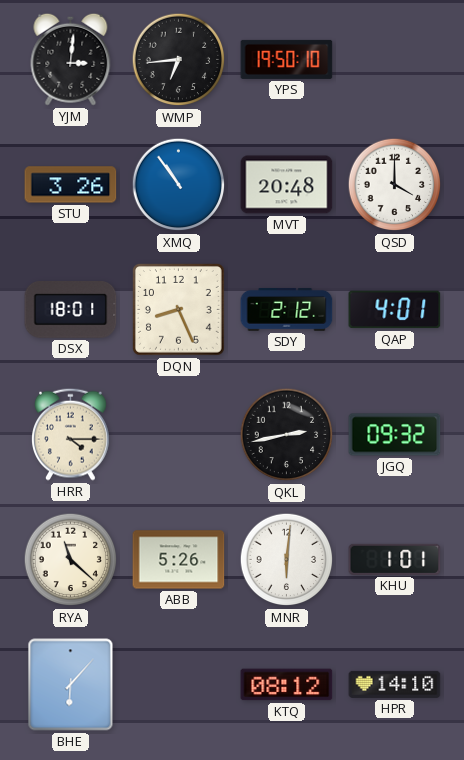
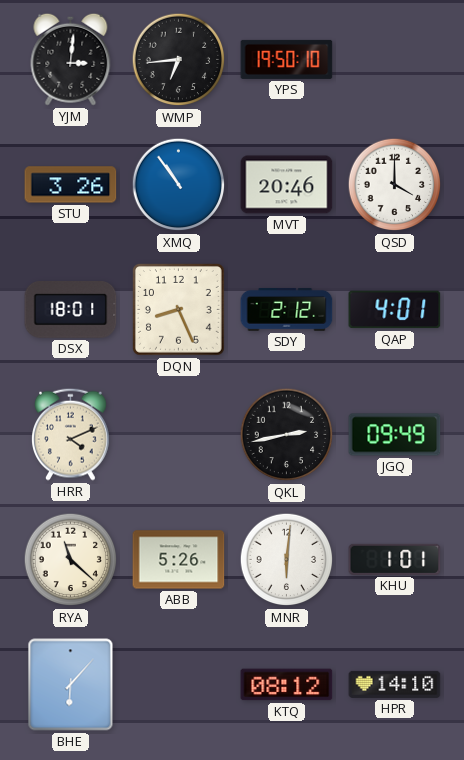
MVT: 20:48 -> 20:46 (287, 185)
HRR: 4:15 -> 4:11 (71, 434)
JGQ: 09:32 -> 09:49 (395, 435)
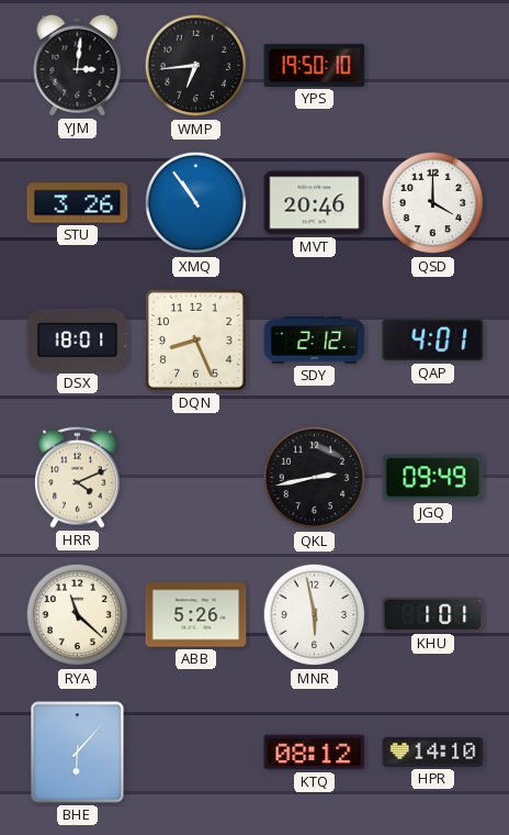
MNR: 6:01 -> 5:58 (315, 615)
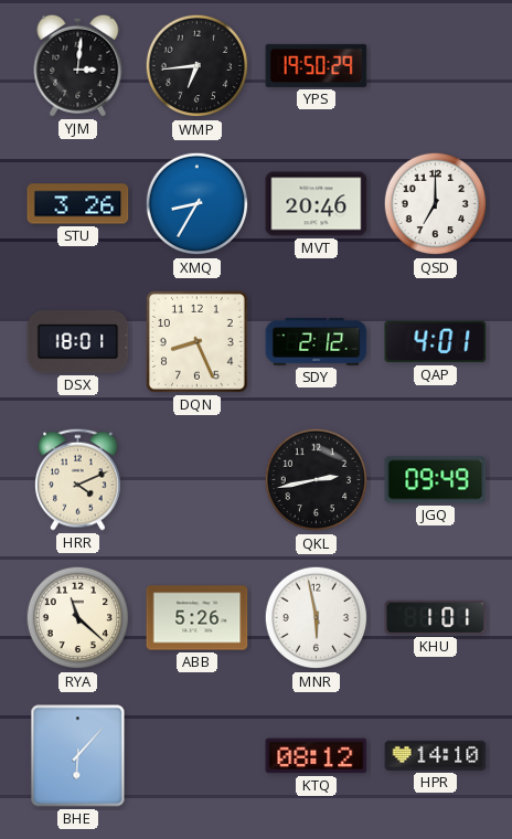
YPS: 19:50:10 -> 19:50:29 (317, 65)
XMQ: 10:54 -> 8:35 (198, 204)
QSD: 4:00 -> 7:00 (436, 204)
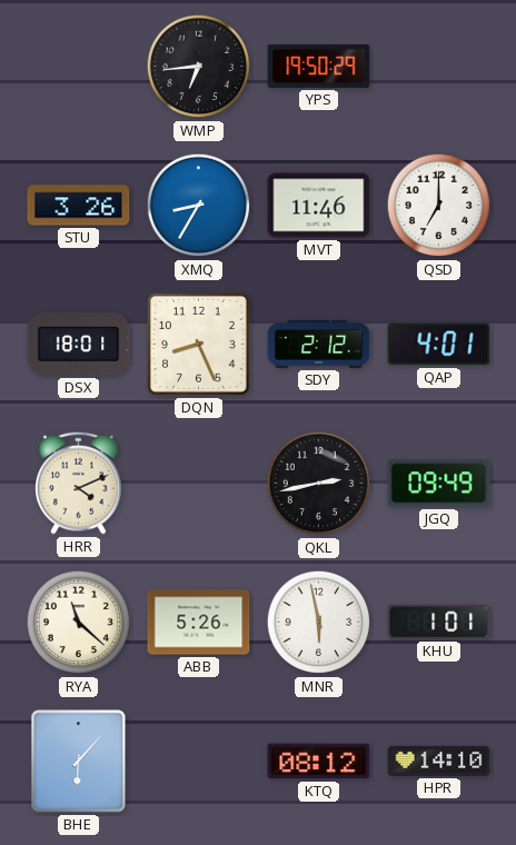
YJM: 3:01 -> none (78, 65)
MVT: 20:46 -> 11:46 (319, 206)
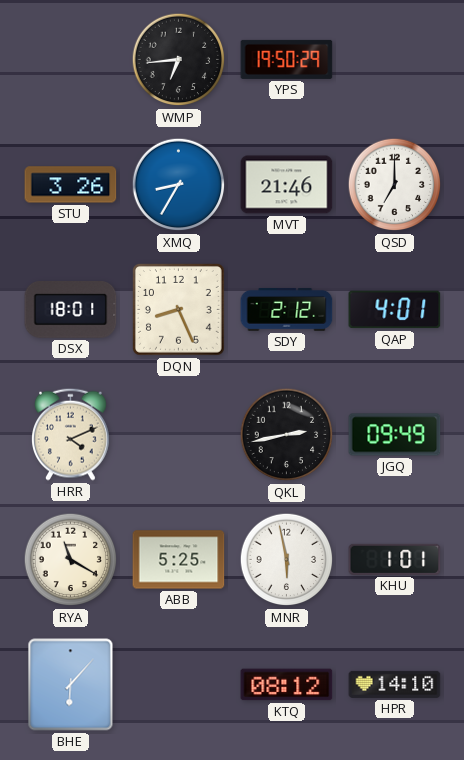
MVT: 11:46 -> 21:46 (287, 185)
RYA: 11:22 -> 11:20 (71, 560)
ABB: 5:26 -> 5:25 (179, 560)
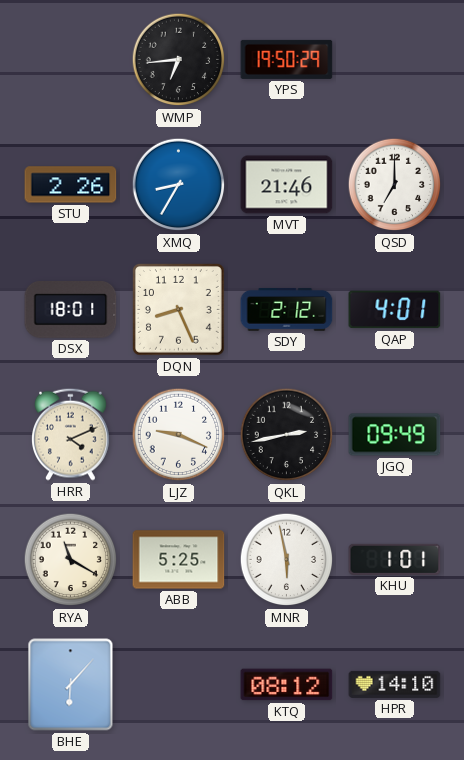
STU: 3:26 -> 2:26 (71, 185)
LJZ: none -> 9:19 (179, 435)
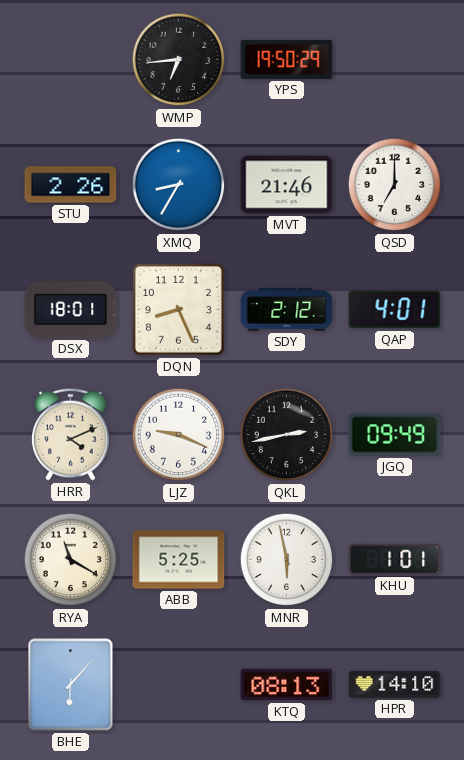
KTQ: 08:12 -> 08:13 (287, 685)
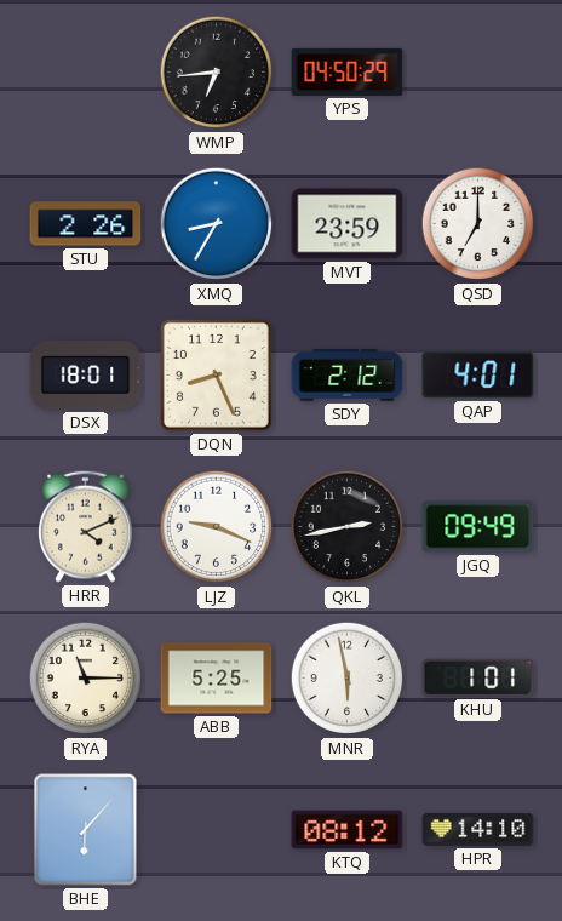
YPS: 19:50 -> 04:50 (348, 71)
MVT: 21:46 -> 23:59 (348, 224)
RYA: 11:20 -> 11:15 (86, 679)
KTQ: 08:13 -> 08:12 (348, 830)
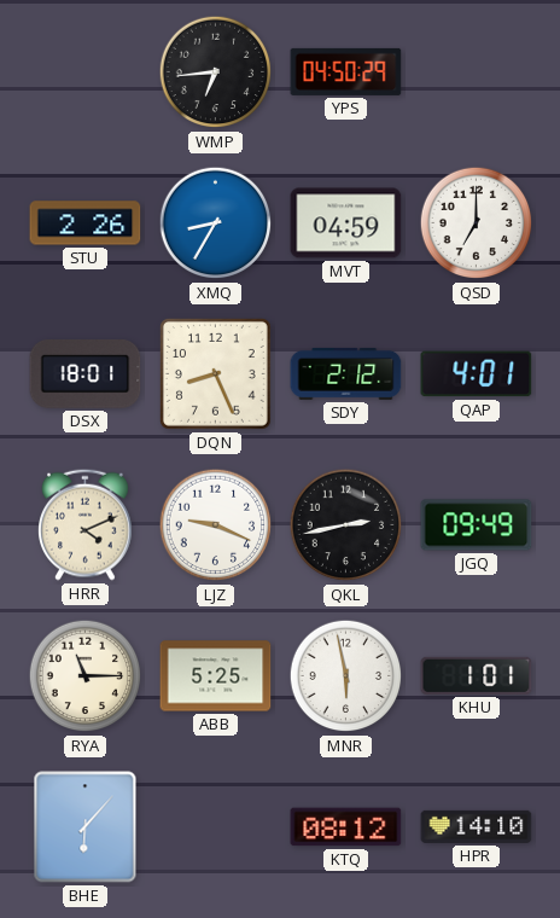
MVT: 23:59 -> 04:59 (346, 223)
